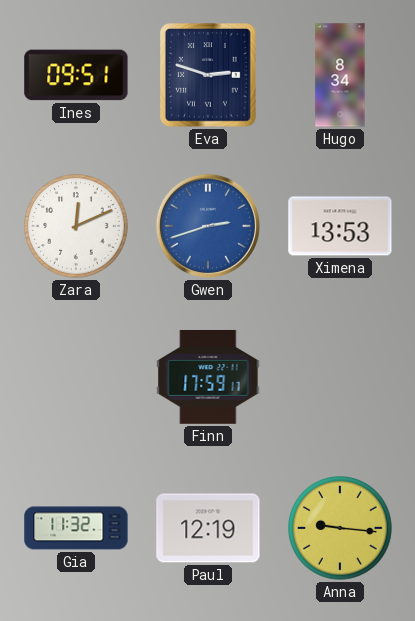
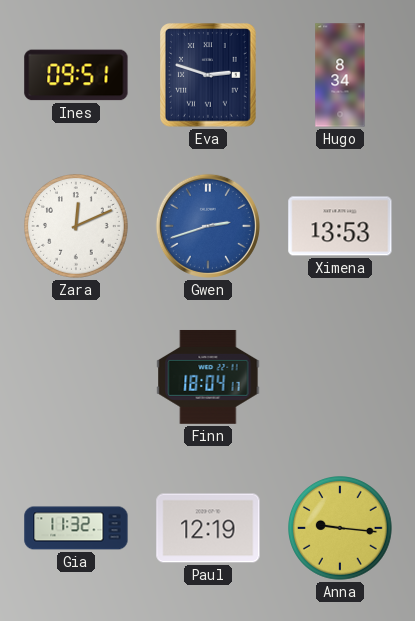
Finn: 17:59 -> 18:04 (208, 377)
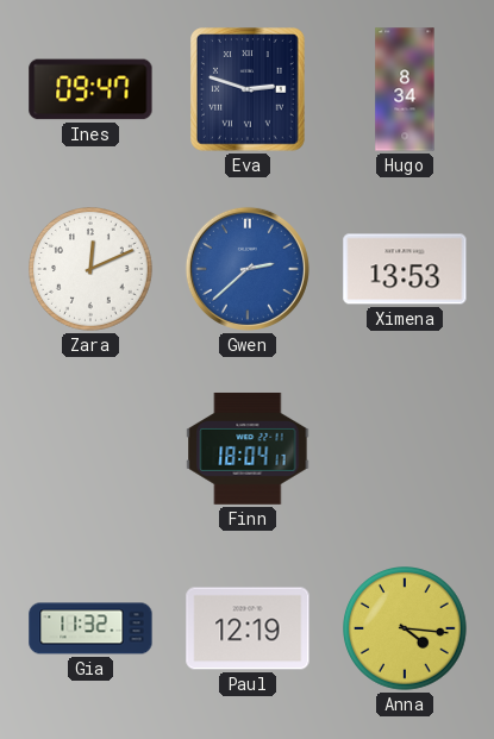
Ines: 09:51 -> 09:47 (90, 89)
Gwen: 2:42 -> 2:38 (248, 269)
Anna: 9:16 -> 4:16 (406, 630)
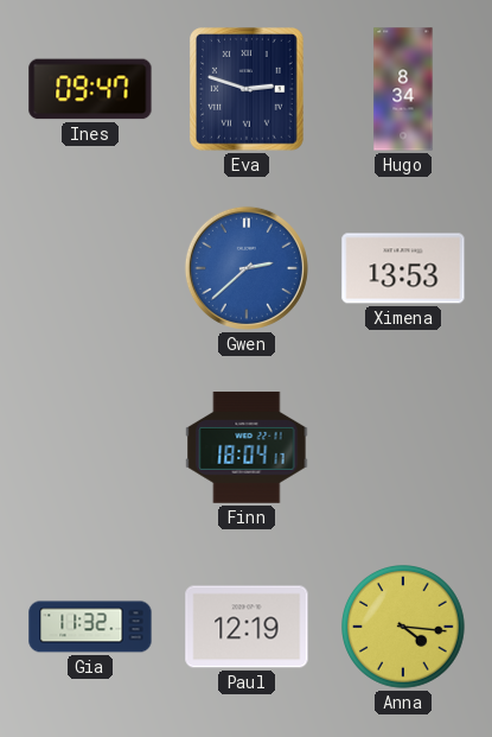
Zara: 12:11 -> none (92, 270)
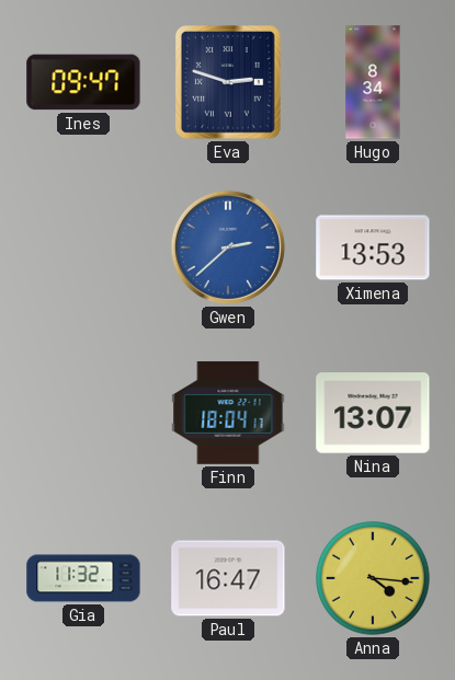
Nina: none -> 13:07 (373, 413)
Paul: 12:19 -> 16:47 (228, 578)
